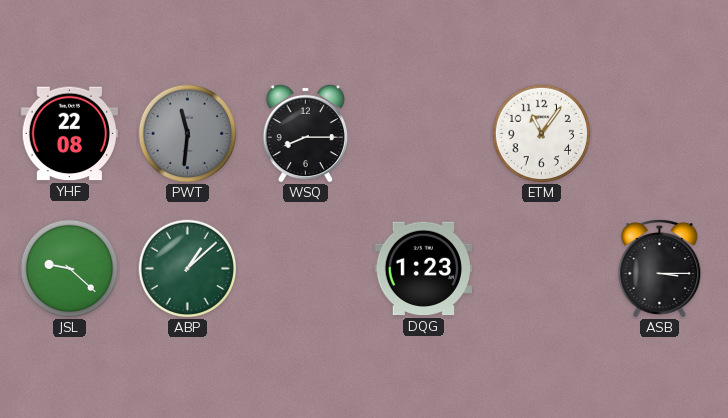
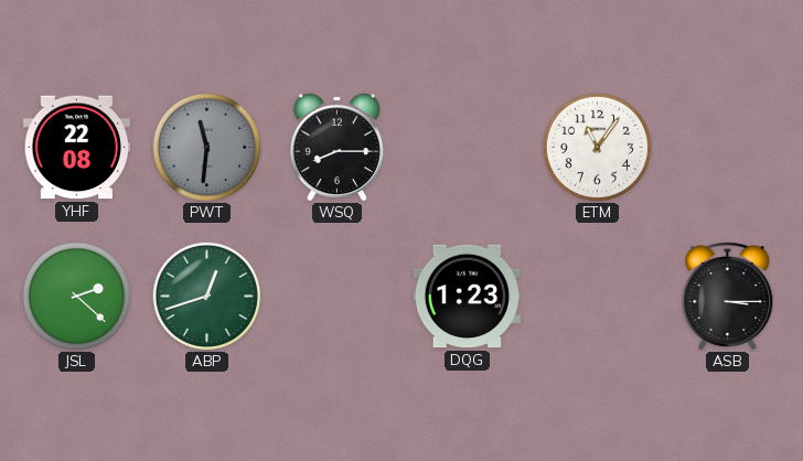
JSL: 9:22 -> 2:22 (77, 297)
ABP: 1:08 -> 12:42 (207, 297)
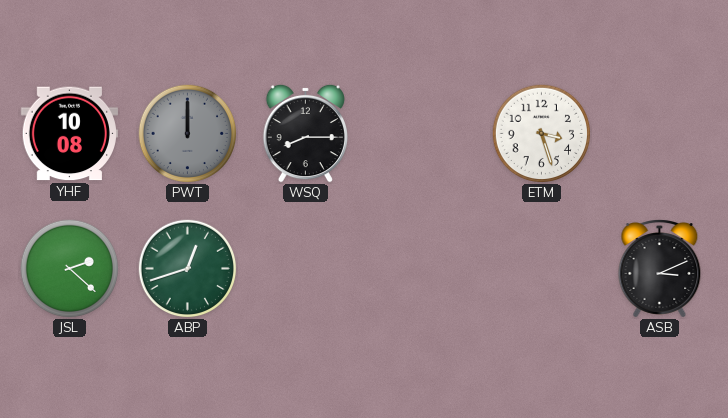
YHF: 22:08 -> 10:08 (69, 134)
PWT: 11:31 -> 12:00 (188, 134)
ETM: 11:06 -> 3:27 (542, 134)
DQG: 1:23 -> none (467, 297)
ASB: 3:15 -> 3:11 (660, 269)
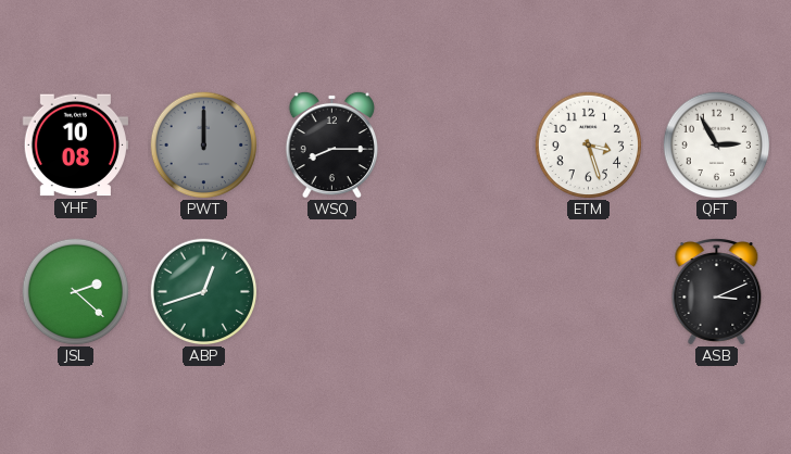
QFT: none -> 2:55 (717, 146)
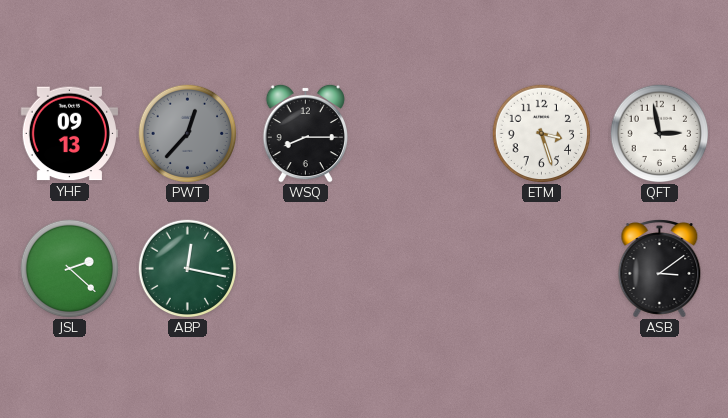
YHF: 10:08 -> 09:13 (69, 134)
PWT: 12:00 -> 12:37 (188, 134)
QFT: 2:55 -> 2:58 (660, 134)
ABP: 12:42 -> 12:17 (188, 269)
ASB: 3:11 -> 3:09 (660, 269)
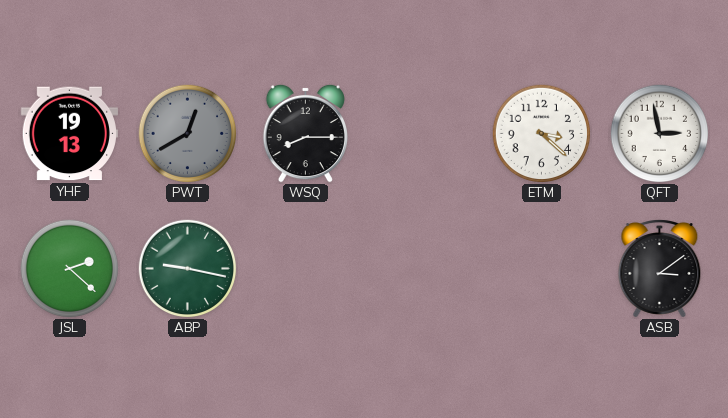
YHF: 09:13 -> 19:13 (69, 134)
PWT: 12:37 -> 12:40 (188, 134)
ETM: 3:27 -> 3:22 (542, 134)
ABP: 12:17 -> 9:17 (188, 269)
